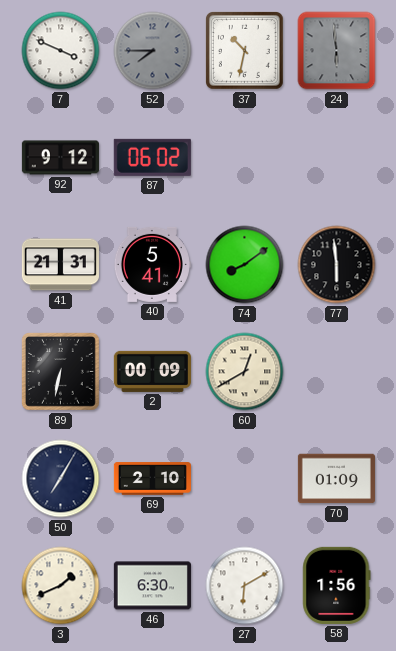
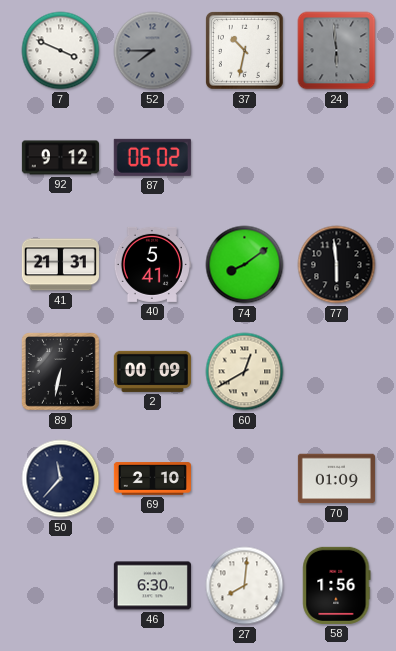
50: 7:05 -> 11:37 (61, 479)
3: 1:41 -> none (61, 586)
27: 6:10 -> 8:01 (245, 586)
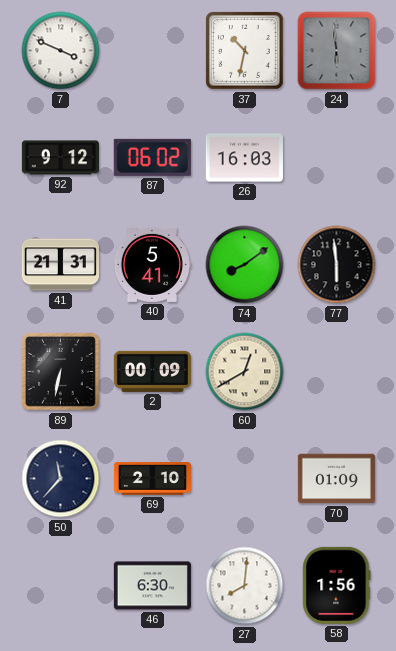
52: 7:45 -> none (153, 51)
26: none -> 16:03 (244, 158)
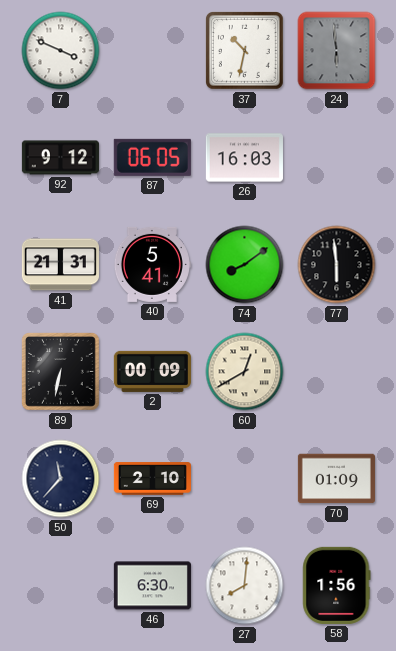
87: 06:02 -> 06:05 (152, 157)
